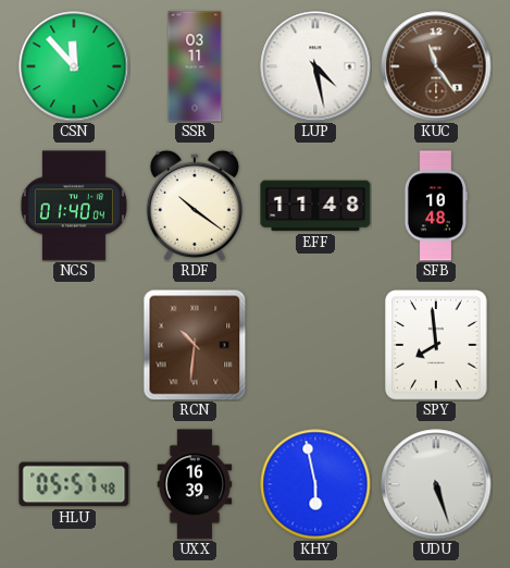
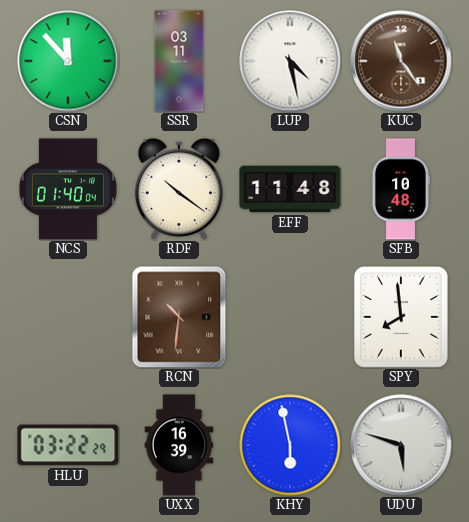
HLU: 05:57 -> 03:22 (68, 445)
UDU: 5:27 -> 5:48 (401, 445)
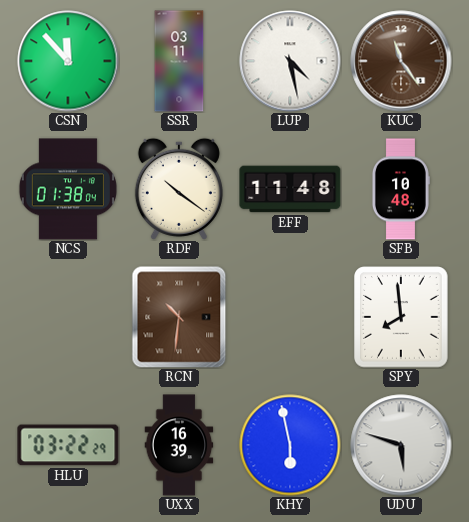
NCS: 01:40 -> 01:38 (68, 189)
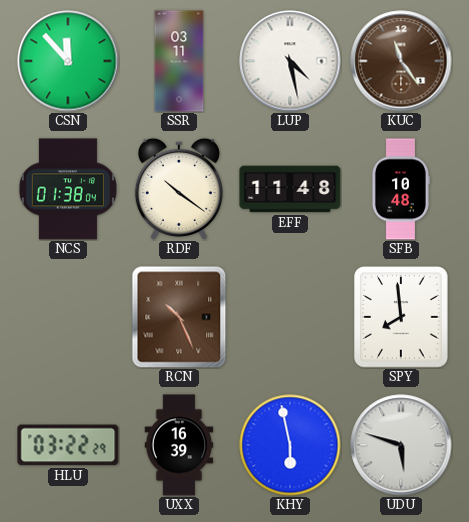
RCN: 10:31 -> 10:26 (179, 317)
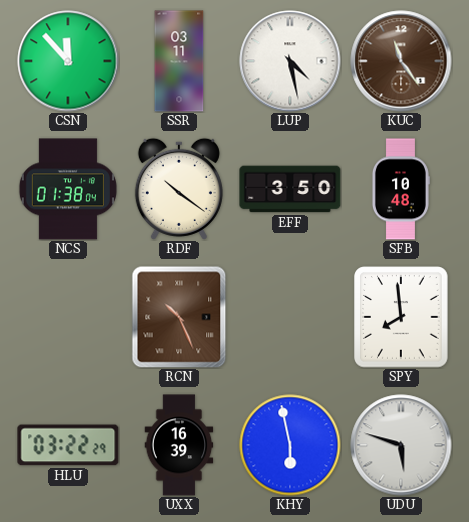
EFF: 11:48 -> 3:50 (290, 189)
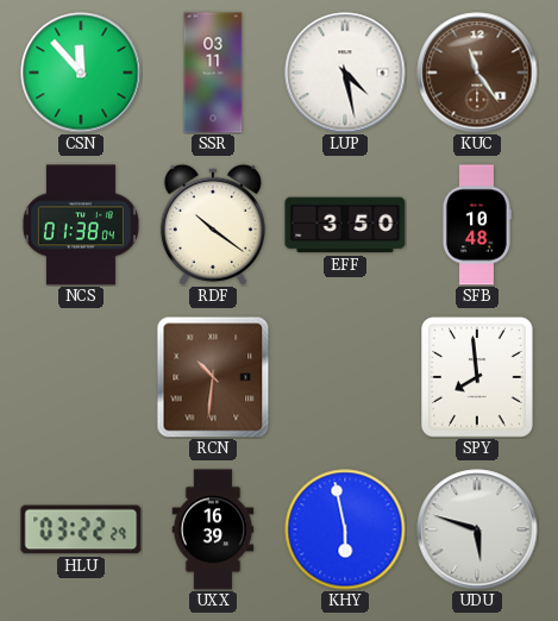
RCN: 10:26 -> 10:31 (213, 377)
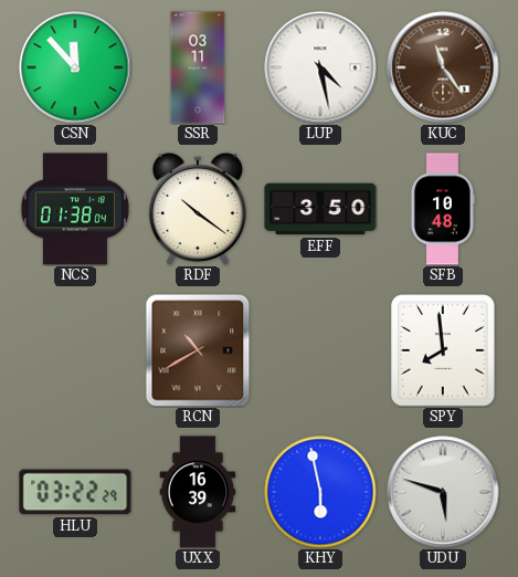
RCN: 10:31 -> 10:40 (198, 350)
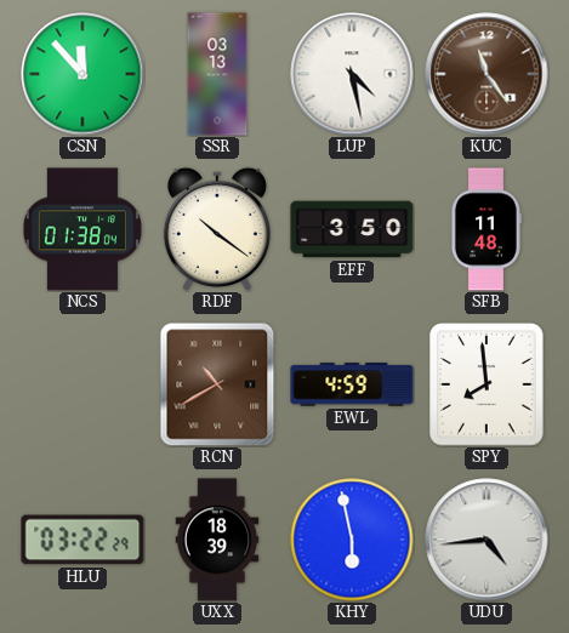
SSR: 03:11 -> 03:13 (217, 74)
SFB: 10:48 -> 11:48 (485, 229)
EWL: none -> 4:59 (352, 384)
UXX: 16:39 -> 18:39 (217, 540)
UDU: 5:48 -> 4:44 (487, 540)
